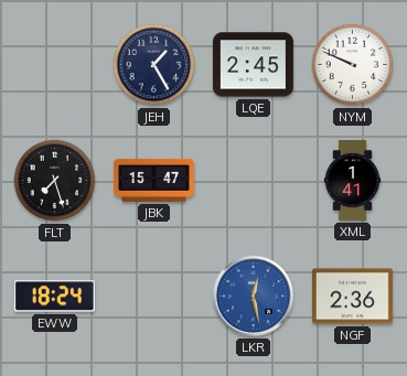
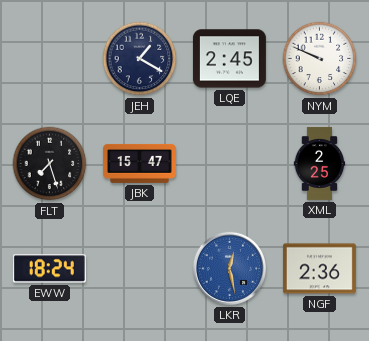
JEH: 1:25 -> 1:20 (140, 59)
XML: 1:41 -> 2:25 (320, 163)
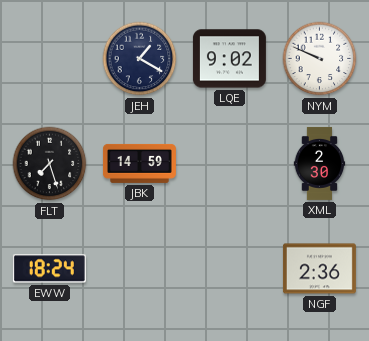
LQE: 2:45 -> 9:02 (229, 59)
JBK: 15:47 -> 14:59 (139, 163)
XML: 2:25 -> 2:30 (320, 163)
LKR: 12:28 -> none (229, 268)
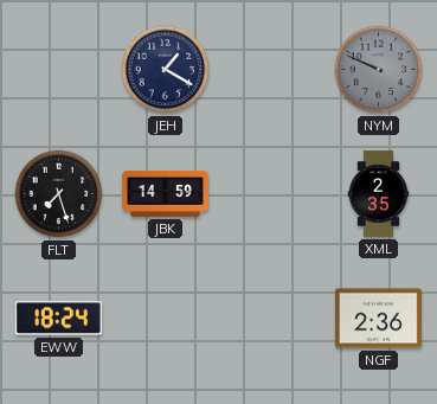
LQE: 9:02 -> none (229, 59)
NYM dial: white -> grey (379, 70)
XML: 2:30 -> 2:35 (379, 193)
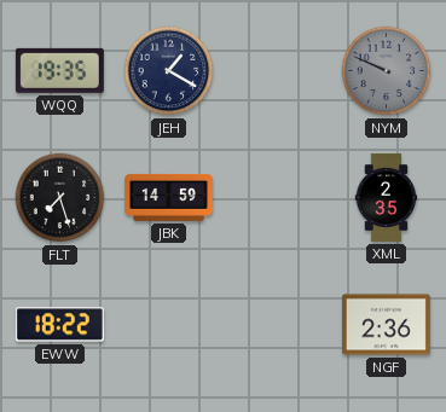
WQQ: none -> 19:35 (59, 70)
EWW: 18:24 -> 18:22 (59, 325)
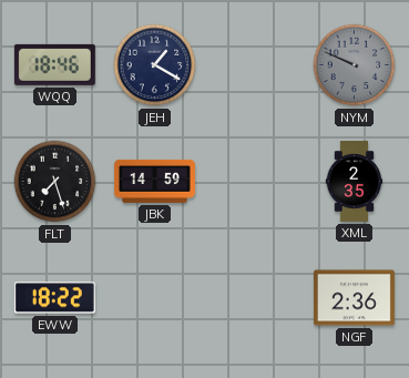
WQQ: 19:35 -> 18:46 (54, 64)
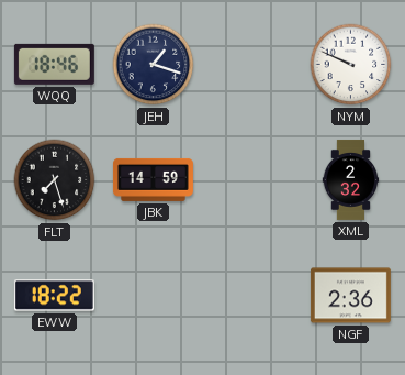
JEH: 1:20 -> 1:18 (154, 65)
NYM dial: grey -> white (351, 65)
XML: 2:35 -> 2:32 (351, 179)
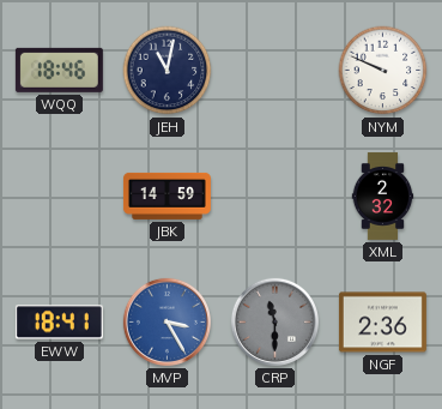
JEH: 1:18 -> 11:02 (168, 71)
FLT: 7:27 -> none (55, 180)
EWW: 18:22 -> 18:41 (59, 323)
MVP: none -> 3:25 (166, 321)
CRP: none -> 11:30 (274, 321)
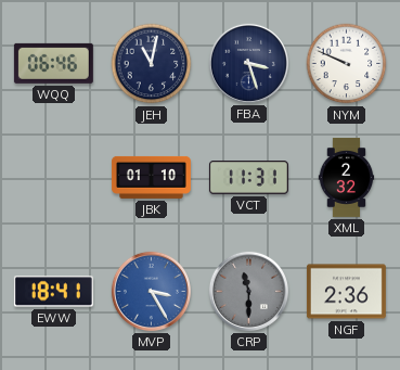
WQQ: 18:46 -> 06:46 (53, 63)
FBA: none -> 3:27 (248, 63)
JBK: 14:59 -> 01:10 (151, 177)
VCT: none -> 11:31 (248, 178)
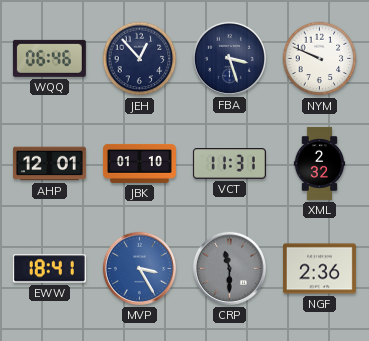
JEH: 11:02 -> 12:53 (140, 59)
AHP: none -> 12:01 (49, 164)
